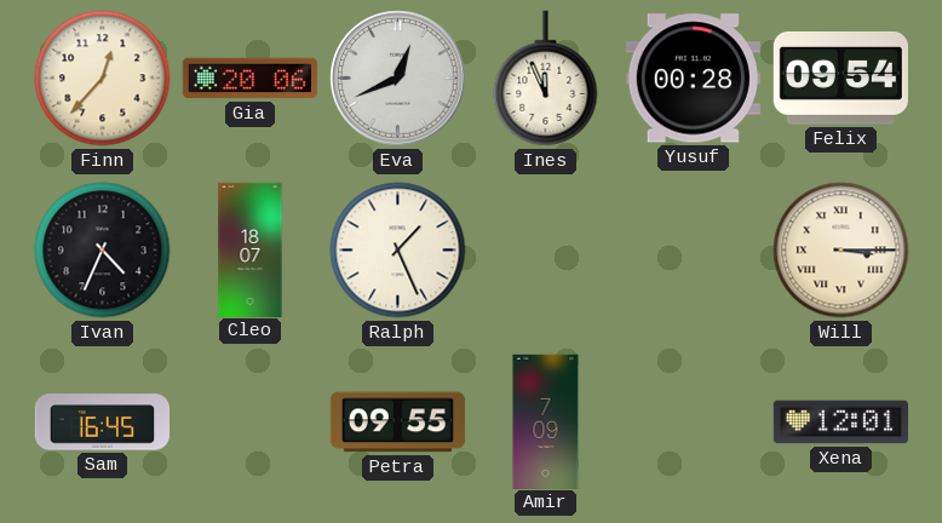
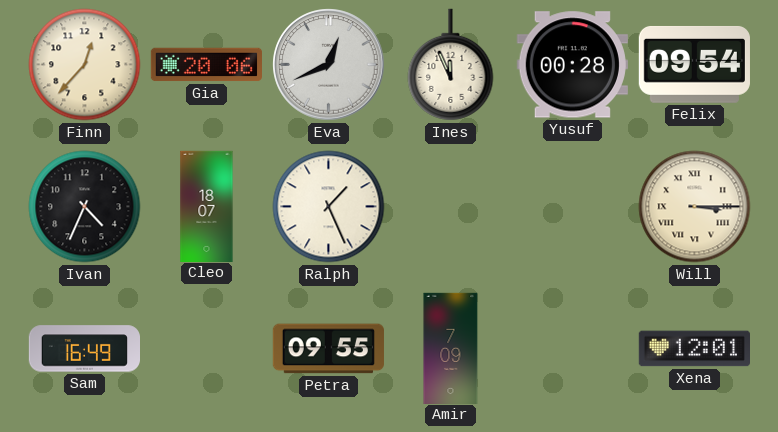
Sam: 16:45 -> 16:49 (84, 349)
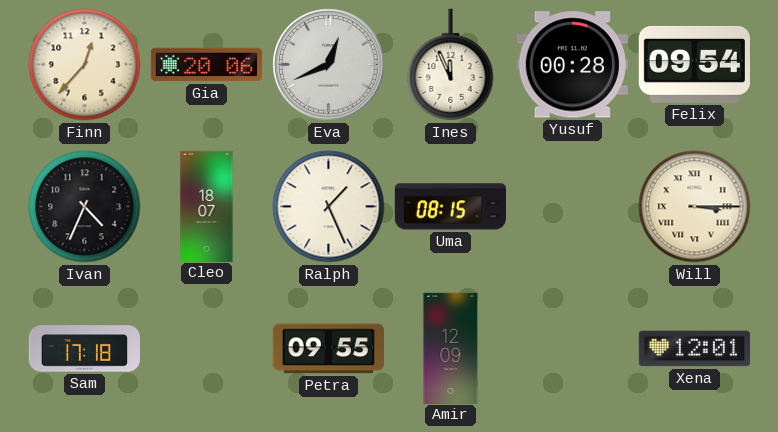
Uma: none -> 08:15 (450, 207)
Sam: 16:49 -> 17:18 (84, 349)
Amir: 7:09 -> 12:09 (451, 348)
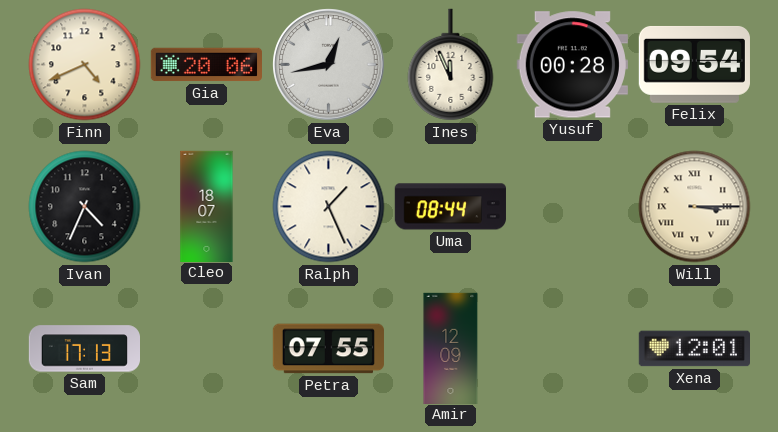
Finn: 12:37 -> 4:41 (85, 65)
Eva: 12:41 -> 12:43 (329, 65)
Uma: 08:15 -> 08:44 (450, 207)
Sam: 17:18 -> 17:13 (84, 349)
Petra: 09:55 -> 07:55 (328, 349)
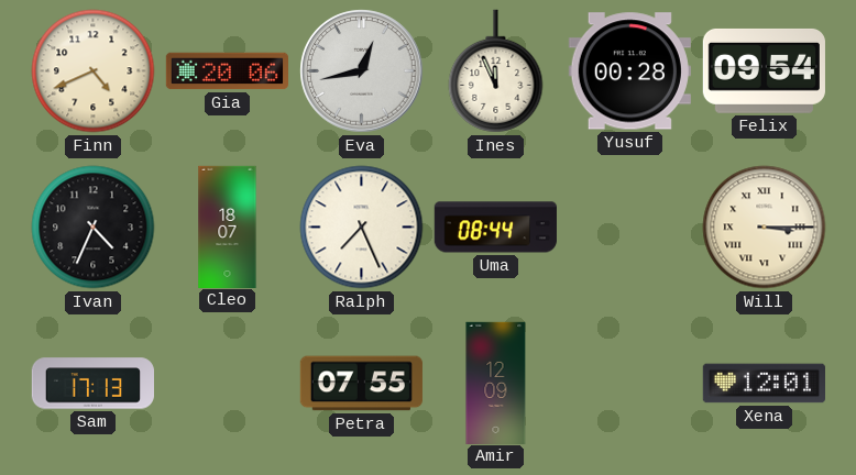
Ralph: 1:26 -> 7:26 (362, 228)
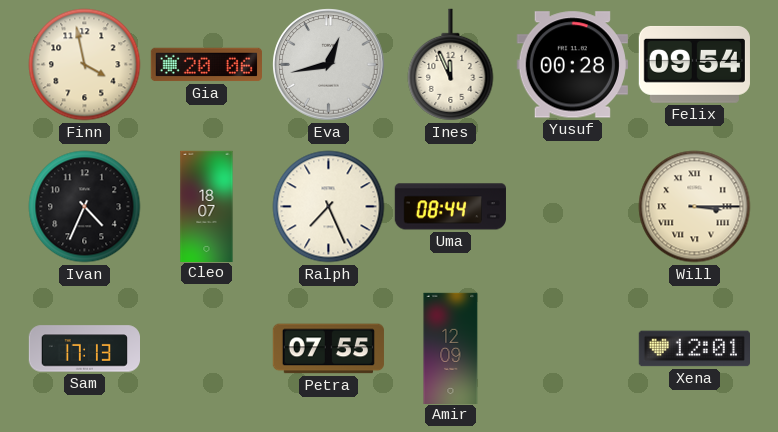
Finn: 4:41 -> 3:58 (85, 65)
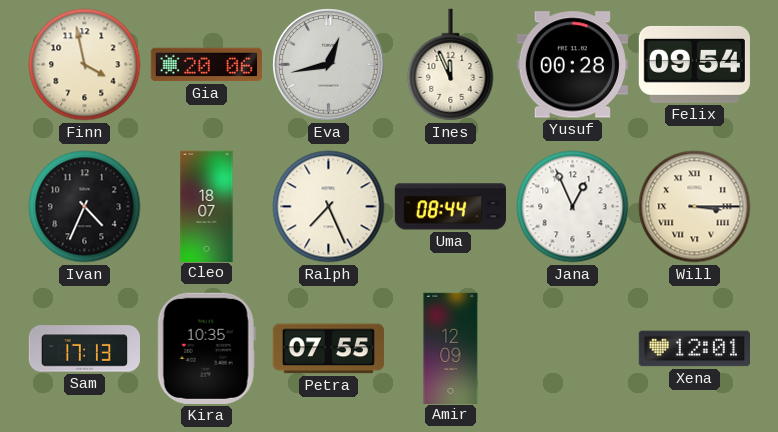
Jana: none -> 12:56 (573, 207)
Kira: none -> 10:35 (206, 348)
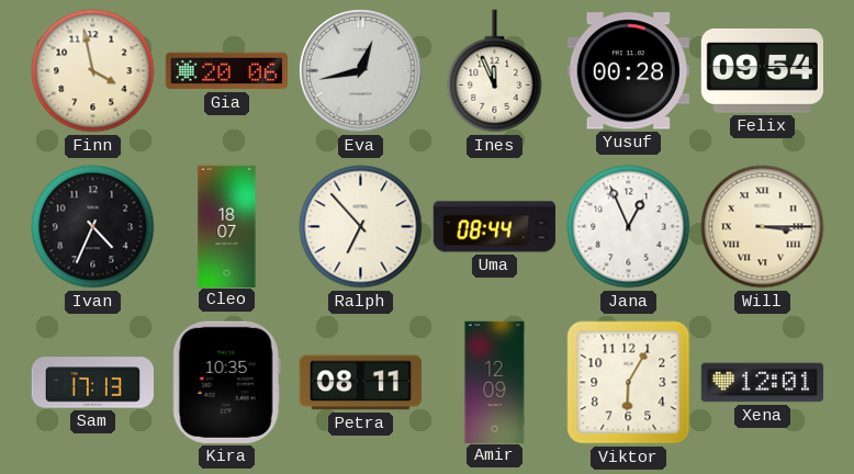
Ralph: 7:26 -> 6:53 (361, 227)
Petra: 07:55 -> 08:11 (360, 383)
Viktor: none -> 6:05 (629, 383)
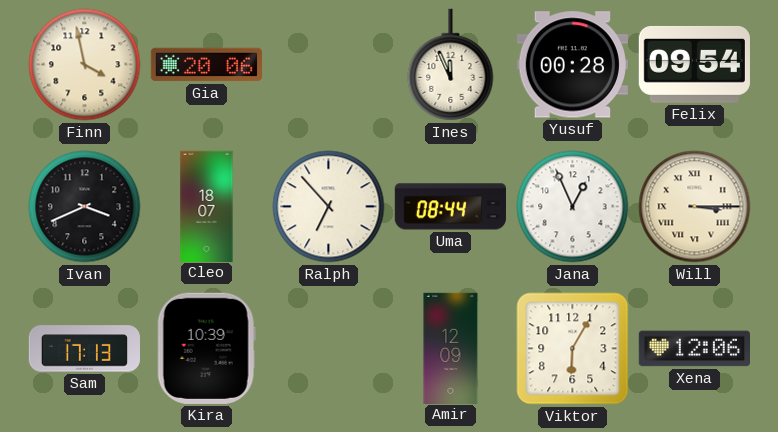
Eva: 12:43 -> none (361, 71)
Ivan: 4:34 -> 3:41 (85, 207)
Kira: 10:35 -> 10:39 (206, 348)
Petra: 08:11 -> none (360, 383)
Xena: 12:01 -> 12:06 (694, 349)
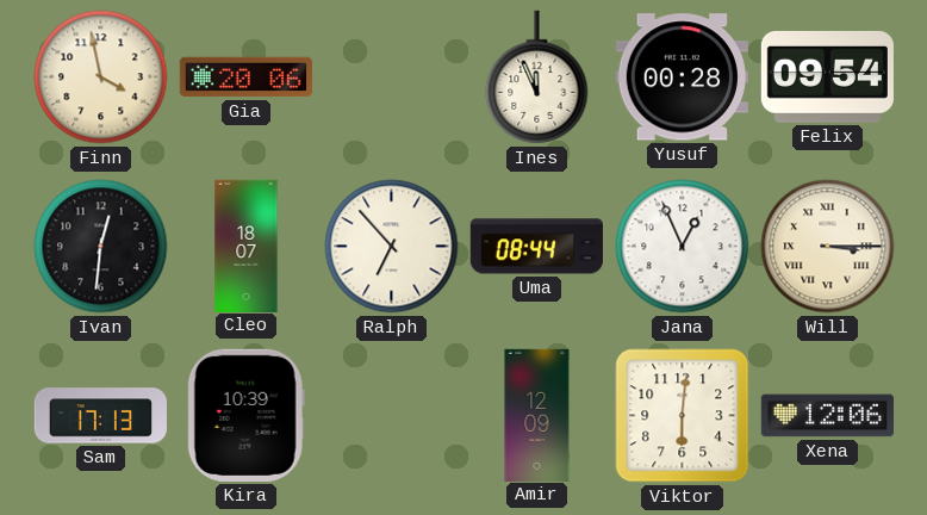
Ivan: 3:41 -> 12:31 (101, 247)
Viktor: 6:05 -> 6:01 (683, 416)
